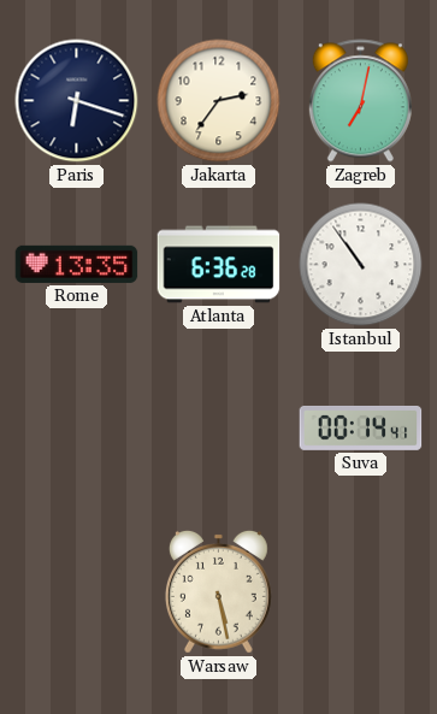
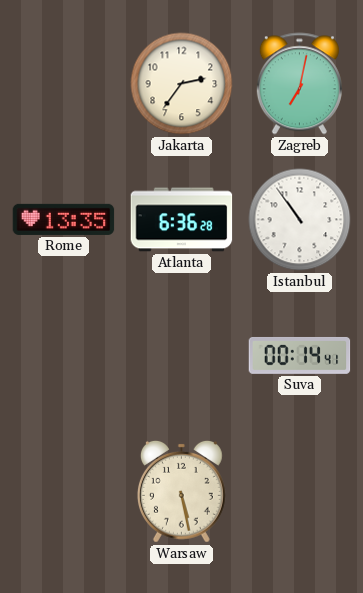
Paris: 6:18 -> none (77, 101)
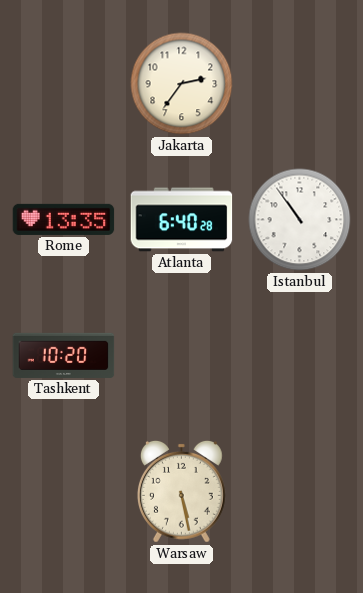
Zagreb: 7:02 -> none (299, 84)
Atlanta: 6:36 -> 6:40 (182, 220)
Tashkent: none -> 10:20 (64, 355)
Suva: 00:14 -> none (300, 355)
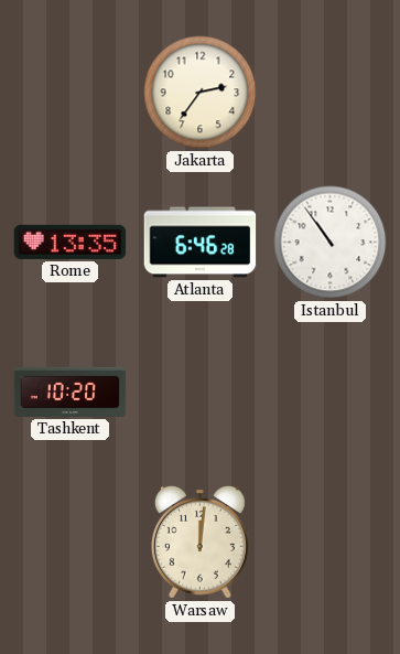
Atlanta: 6:40 -> 6:46 (201, 243)
Warsaw: 5:28 -> 12:01 (199, 542)
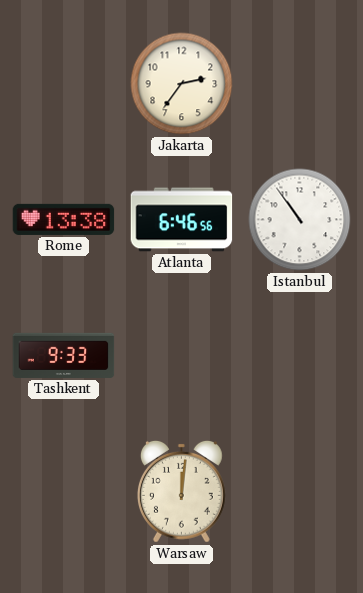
Rome: 13:35 -> 13:38 (64, 219)
Atlanta: 6:46:28 -> 6:46:56 (182, 220)
Tashkent: 10:20 -> 9:33 (64, 355)
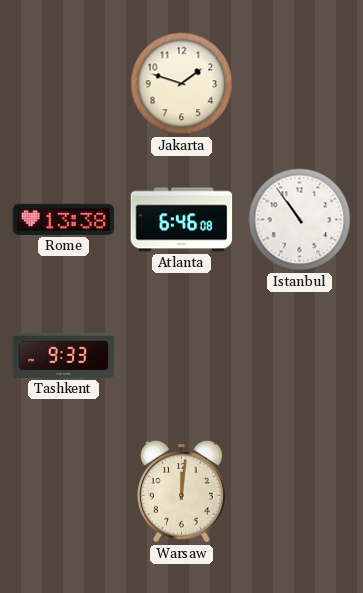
Jakarta: 2:36 -> 1:48 (182, 84)
Atlanta: 6:46:56 -> 6:46:08 (182, 220)
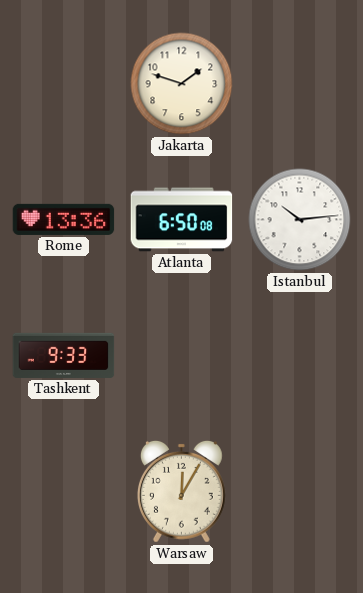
Rome: 13:38 -> 13:36 (64, 219)
Atlanta: 6:46 -> 6:50 (182, 220)
Istanbul: 10:54 -> 10:14 (300, 220)
Warsaw: 12:01 -> 12:05 (181, 491)
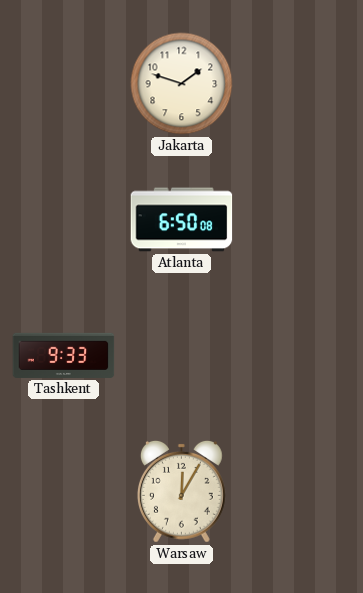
Rome: 13:36 -> none (64, 219)
Istanbul: 10:14 -> none (300, 220)
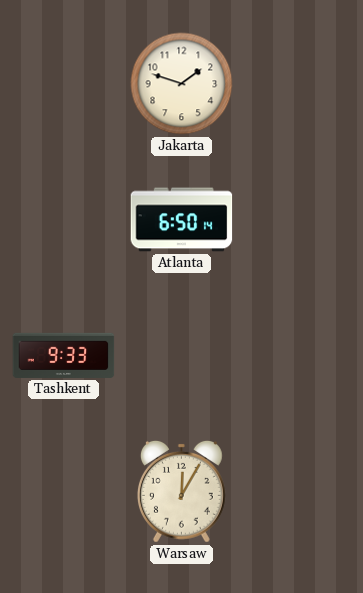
Atlanta: 6:50:08 -> 6:50:14 (182, 220)
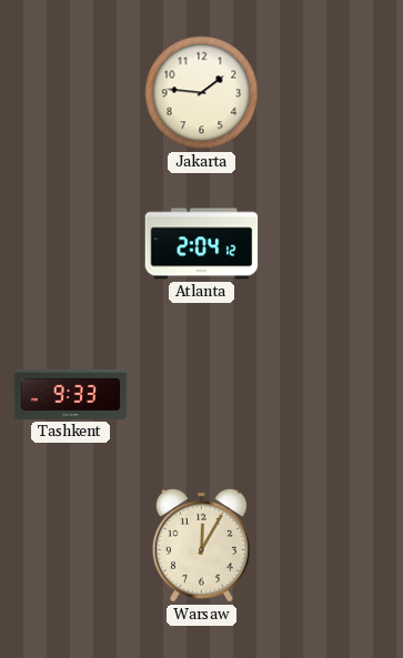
Jakarta: 1:48 -> 1:46 (202, 93)
Atlanta: 6:50 -> 2:04 (202, 244)
